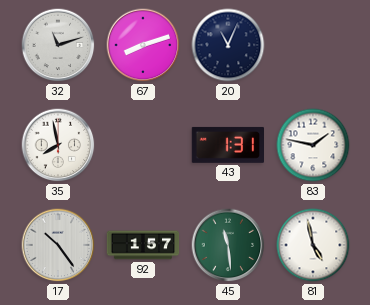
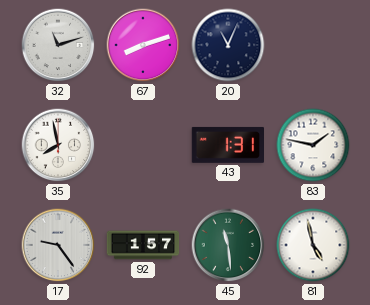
17: 10:24 -> 9:24 (58, 245)
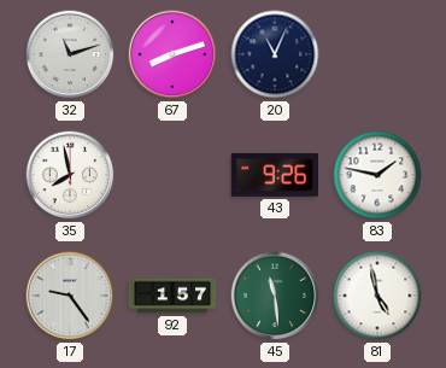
43: 1:31 -> 9:26 (274, 175)
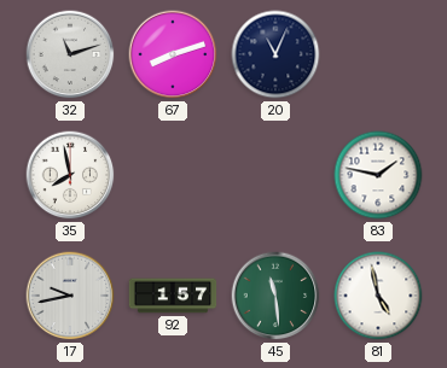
43: 9:26 -> none (274, 175)
17: 9:24 -> 9:43 (70, 296)
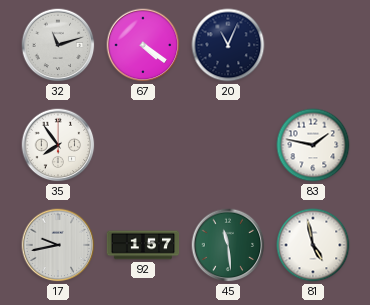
67: 8:12 -> 4:21 (143, 45)
35: 7:58 -> 7:54 (58, 145)
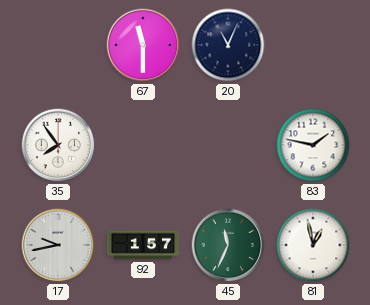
32: 11:12 -> none (58, 45)
67: 4:21 -> 11:30 (143, 45)
45: 11:29 -> 11:34 (228, 245)
81: 4:58 -> 12:58 (313, 245)
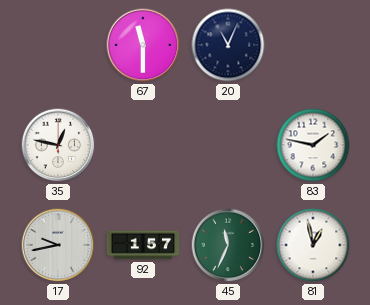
35: 7:54 -> 12:47 (58, 145)
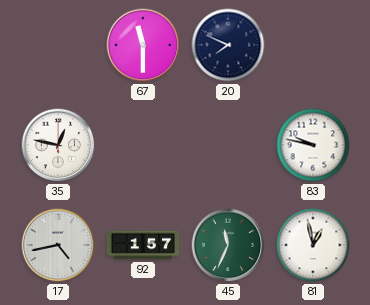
20: 11:04 -> 7:49 (228, 45)
83: 1:47 -> 9:47 (313, 145)
17: 9:43 -> 4:43 (58, 245)
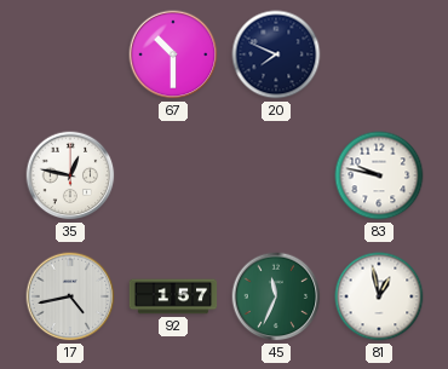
67: 11:30 -> 10:30 (173, 54)
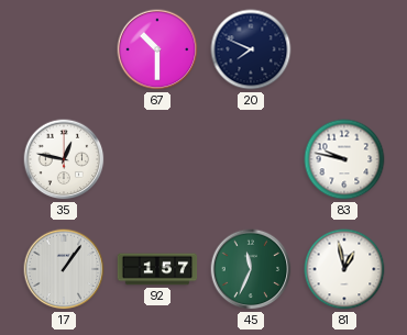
17: 4:43 -> 1:06 (64, 269)
